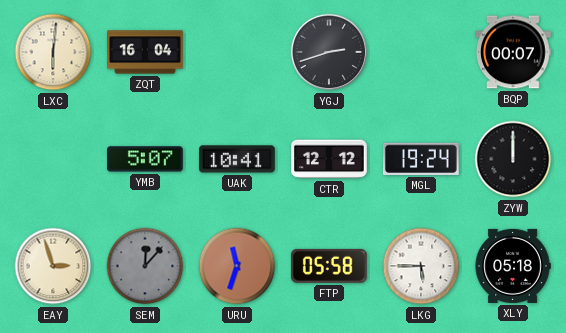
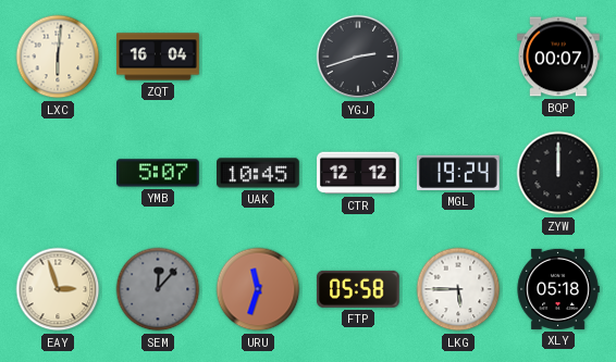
UAK: 10:41 -> 10:45 (259, 173)
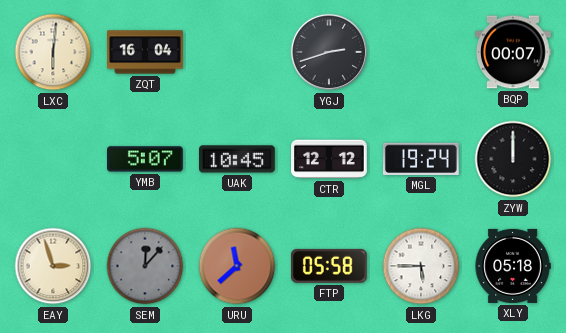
URU: 11:33 -> 11:38 (237, 266)
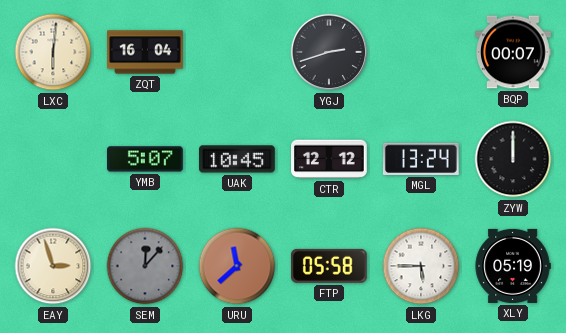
MGL: 19:24 -> 13:24 (422, 159)
XLY: 05:18 -> 05:19 (513, 266)
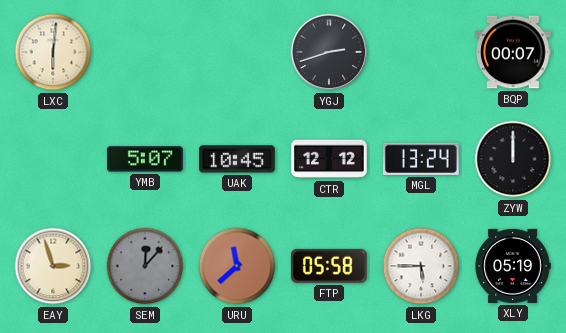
ZQT: 16:04 -> none (145, 52)
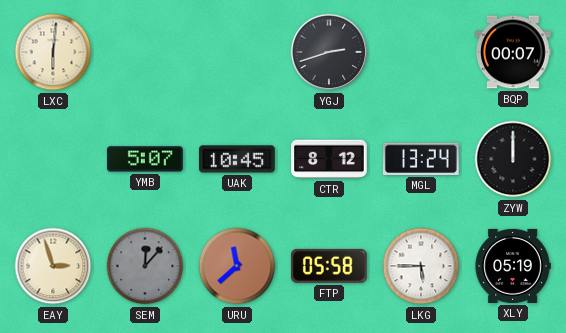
CTR: 12:12 -> 8:12 (330, 159)
